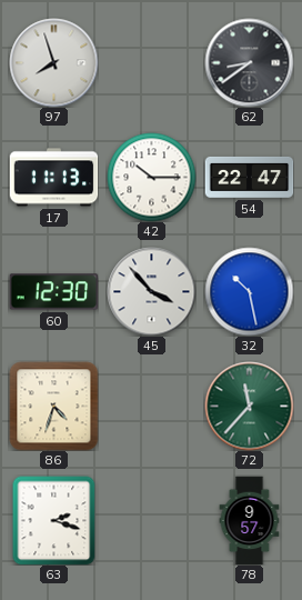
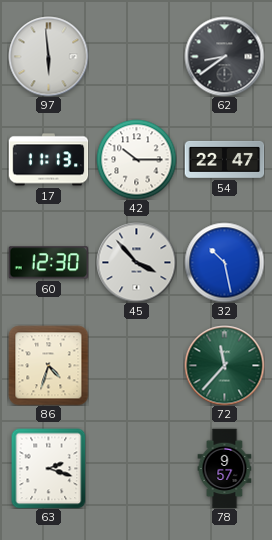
97: 7:57 -> 5:59 (48, 56)
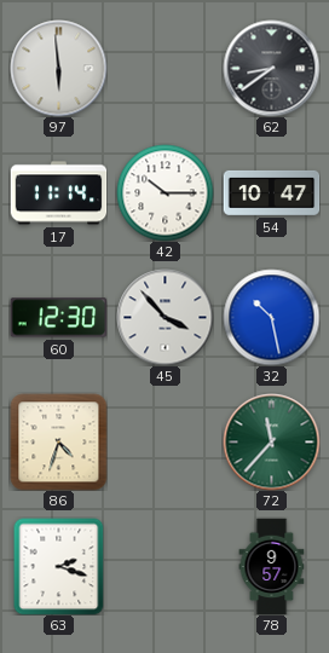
17: 11:13 -> 11:14 (58, 193)
54: 22:47 -> 10:47 (271, 192)
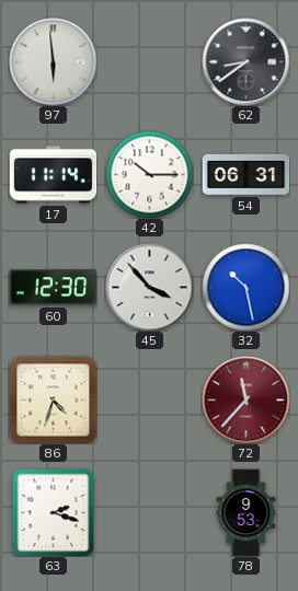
54: 10:47 -> 06:31 (245, 174)
72 dial: green -> burgundy (245, 399)
78: 9:57 -> 9:53 (247, 512)
